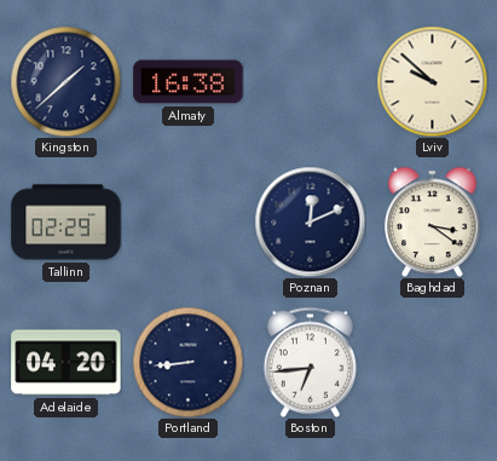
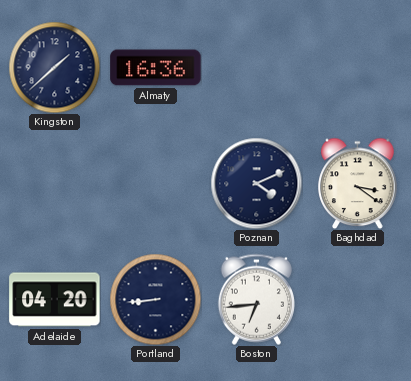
Almaty: 16:38 -> 16:36 (156, 68)
Lviv: 9:52 -> none (432, 81)
Tallinn: 02:29 -> none (67, 223)
Poznan: 12:11 -> 4:11 (256, 183)
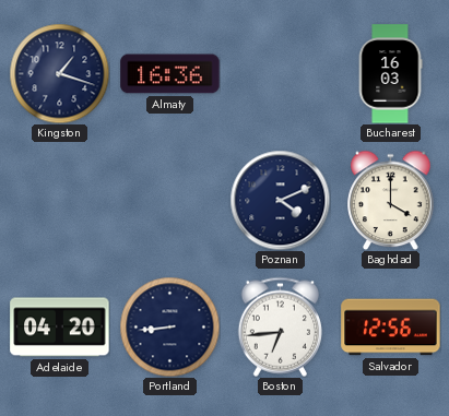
Kingston: 1:38 -> 1:18 (59, 73)
Bucharest: none -> 16:03 (390, 74)
Baghdad: 3:21 -> 4:00 (391, 200)
Salvador: none -> 12:56 (391, 328)
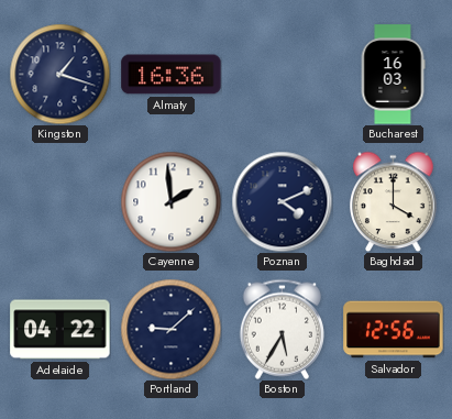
Cayenne: none -> 1:59 (170, 201)
Adelaide: 04:20 -> 04:22 (60, 330)
Portland: 8:44 -> 9:08 (170, 329)
Boston: 6:44 -> 5:35 (282, 329)
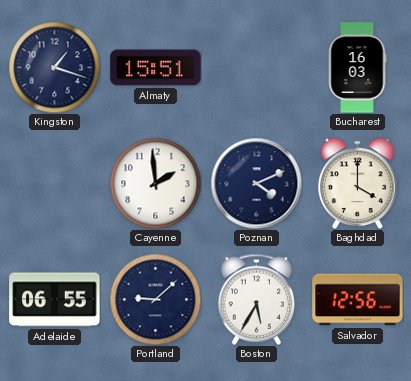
Almaty: 16:36 -> 15:51 (156, 68)
Adelaide: 04:22 -> 06:55 (55, 300)
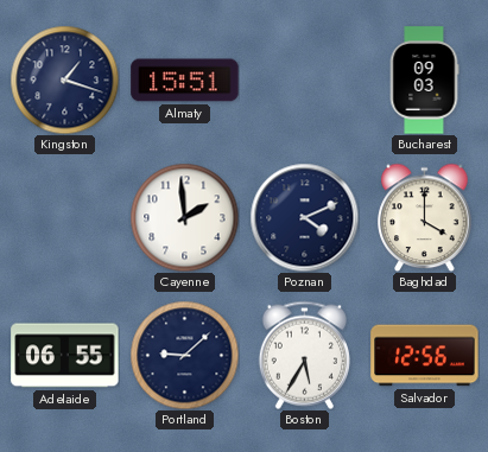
Bucharest: 16:03 -> 09:03 (424, 81)
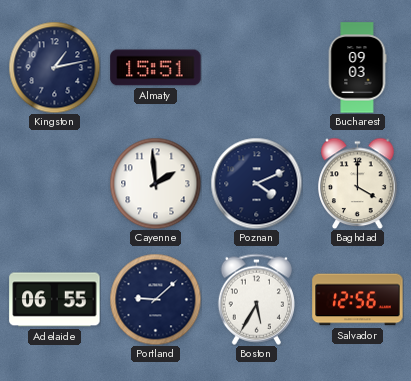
Kingston: 1:18 -> 1:13 (54, 67)
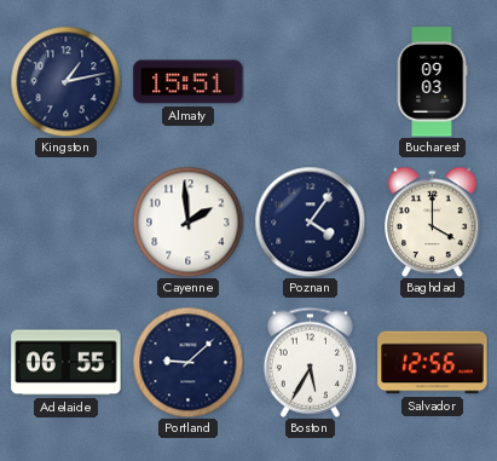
Poznan: 4:11 -> 4:06 (310, 221)
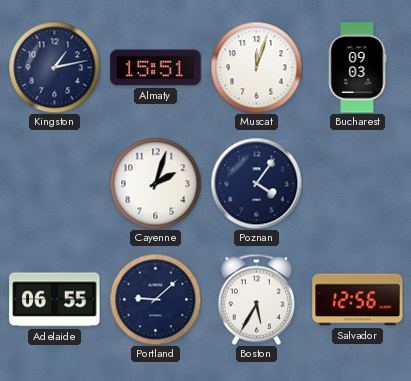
Muscat: none -> 12:03 (256, 67)
Cayenne: 1:59 -> 2:03 (155, 183)
Baghdad: 4:00 -> none (433, 221)
